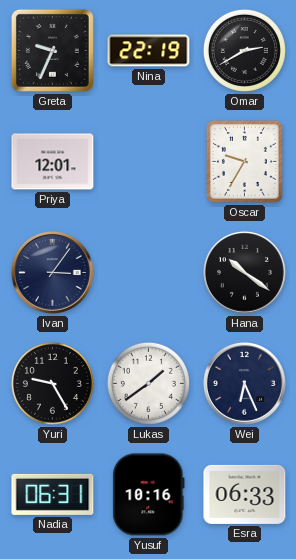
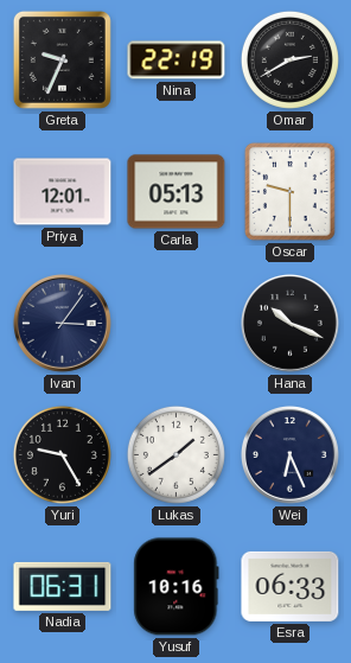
Carla: none -> 05:13 (177, 192)
Oscar: 9:35 -> 9:30 (289, 191)
Hana: 10:21 -> 10:19 (289, 323)
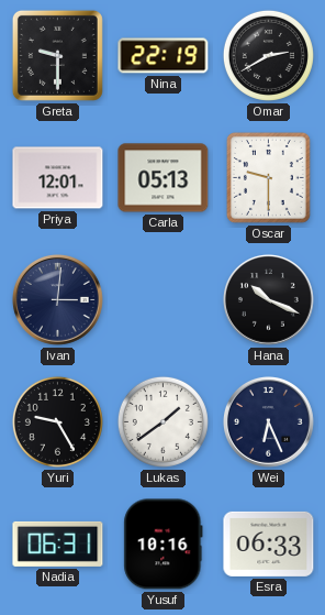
Greta: 9:34 -> 9:30 (57, 55)
Ivan: 3:06 -> 3:01 (57, 299)
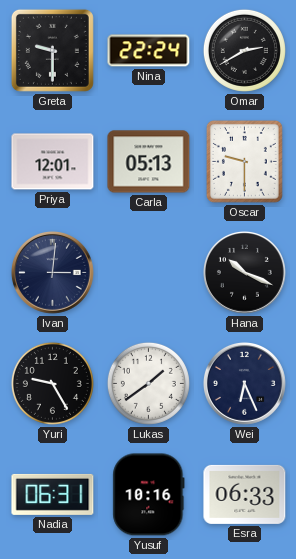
Nina: 22:19 -> 22:24 (149, 51)
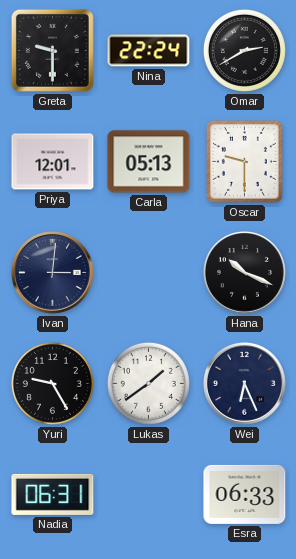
Yusuf: 10:16 -> none (149, 495)
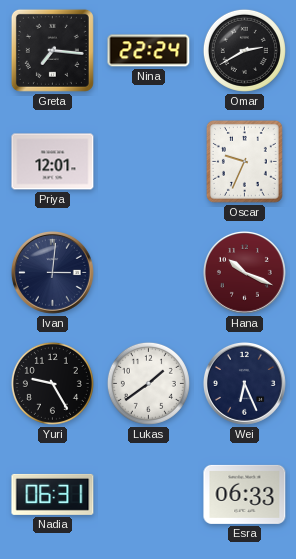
Greta: 9:30 -> 7:16 (52, 50)
Carla: 05:13 -> none (149, 162)
Oscar: 9:30 -> 9:34 (244, 161)
Hana dial: black -> burgundy (244, 272)
